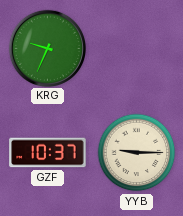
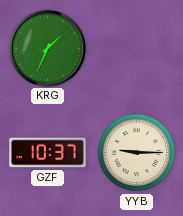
KRG: 9:34 -> 1:34 (47, 48)
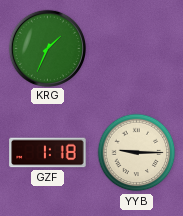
GZF: 10:37 -> 1:18 (48, 153)
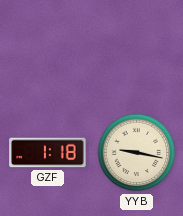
KRG: 1:34 -> none (47, 48)
YYB: 9:15 -> 9:17 (137, 153)
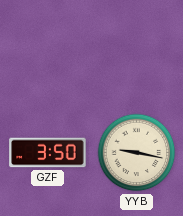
GZF: 1:18 -> 3:50 (48, 153)
